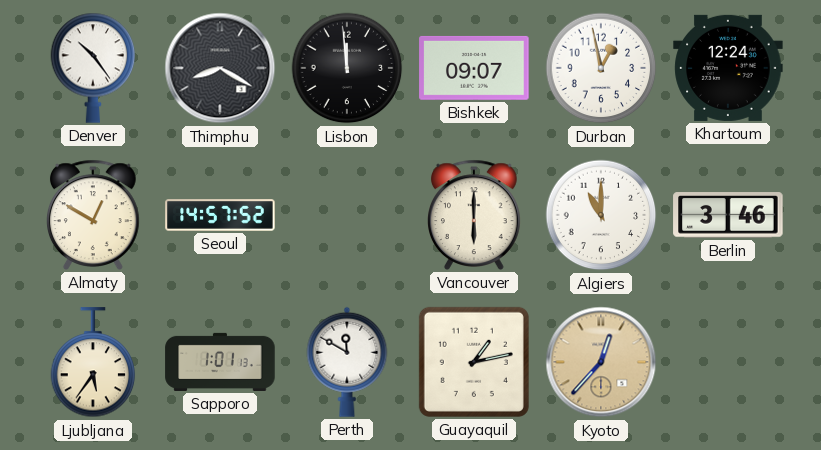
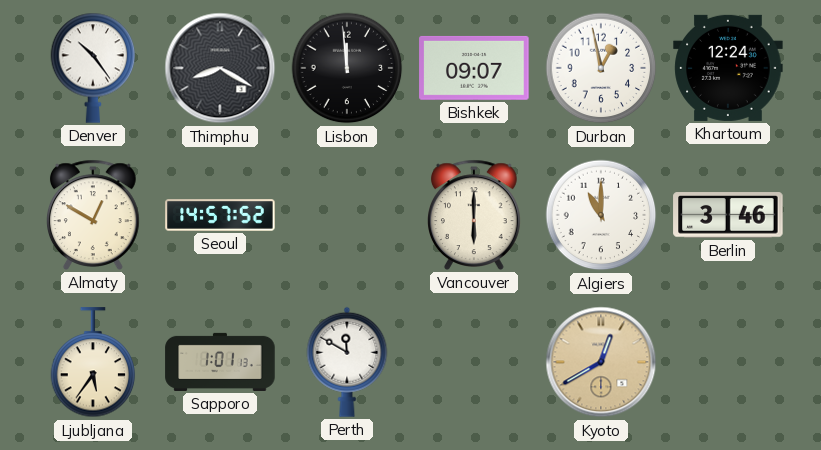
Guayaquil: 1:13 -> none (474, 362)
Kyoto: 12:37 -> 12:40 (601, 362)
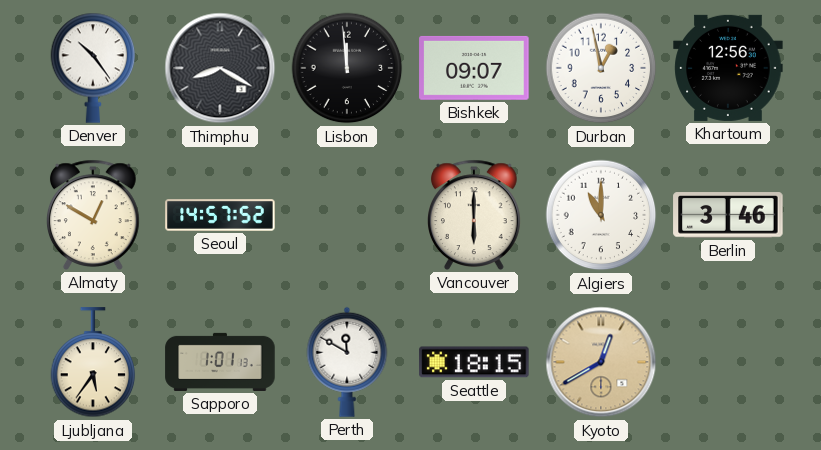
Khartoum: 12:24 -> 12:56 (728, 68)
Seattle: none -> 18:15 (474, 362)
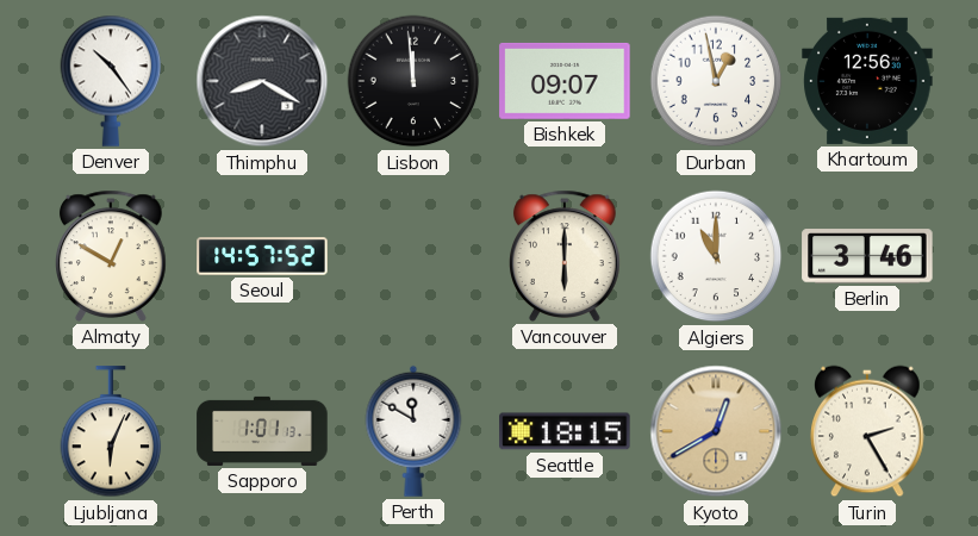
Ljubljana: 5:36 -> 6:04 (111, 432)
Turin: none -> 2:25 (868, 431)
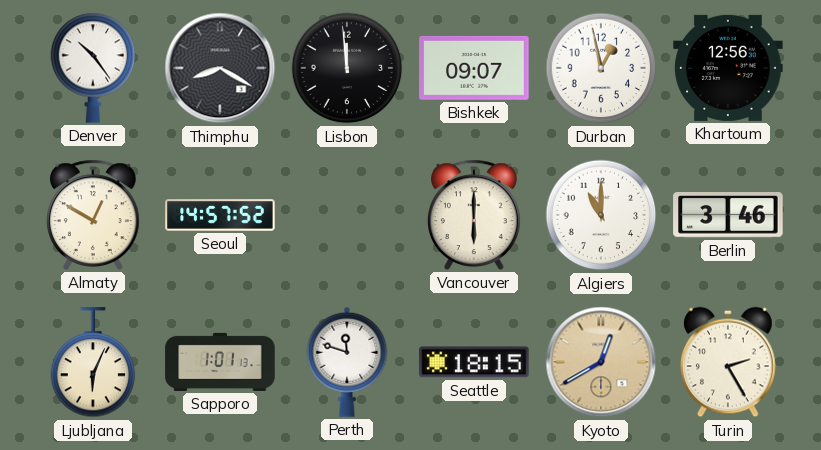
Perth: 11:50 -> 11:48 (347, 362)
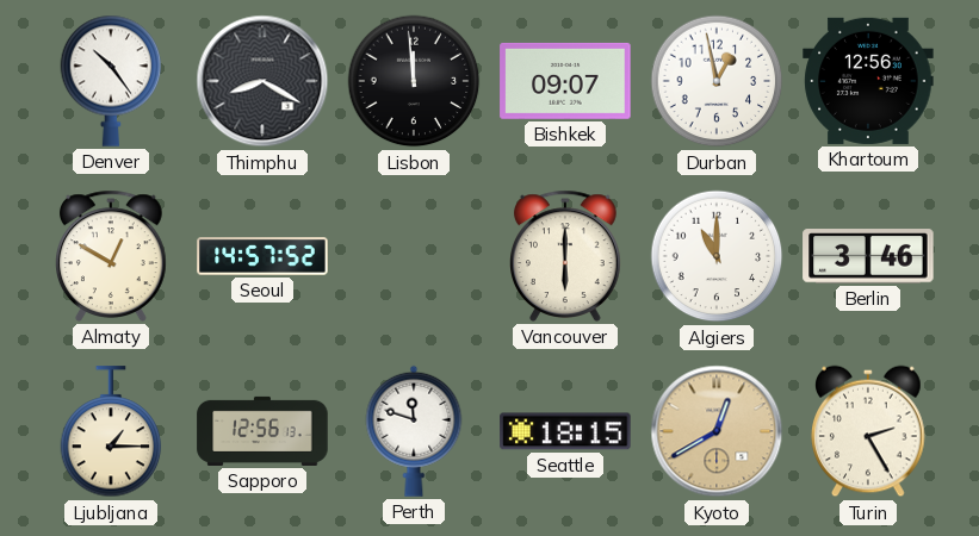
Ljubljana: 6:04 -> 1:15 (111, 432)
Sapporo: 1:01 -> 12:56 (262, 431)
